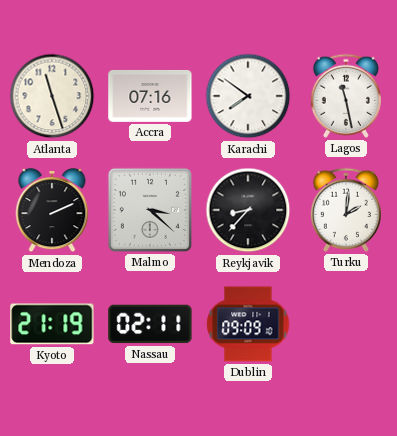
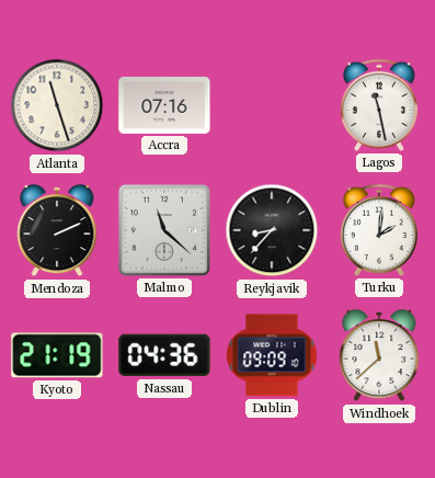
Karachi: 7:51 -> none (248, 96)
Malmo: 3:22 -> 11:22 (164, 230)
Nassau: 02:11 -> 04:36 (164, 355)
Windhoek: none -> 11:38 (379, 356)
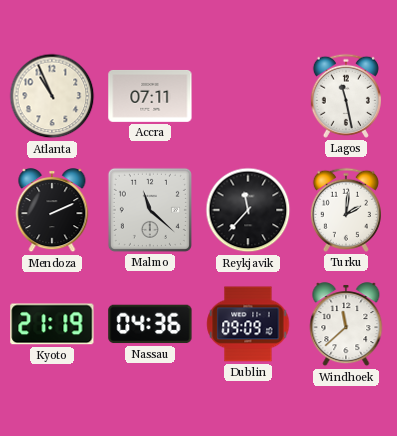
Atlanta: 11:27 -> 10:56 (52, 96)
Accra: 07:16 -> 07:11 (150, 96)
Reykjavik: 8:37 -> 11:37 (248, 210)
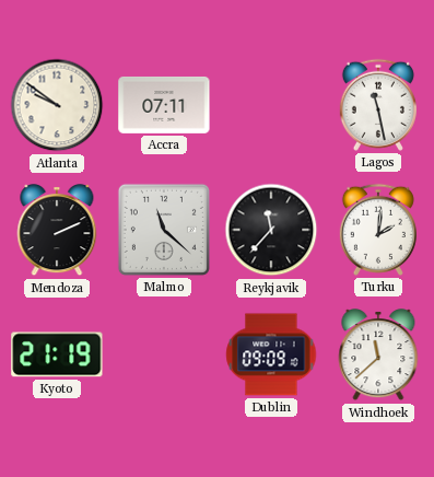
Atlanta: 10:56 -> 9:51 (57, 105)
Nassau: 04:36 -> none (150, 324)
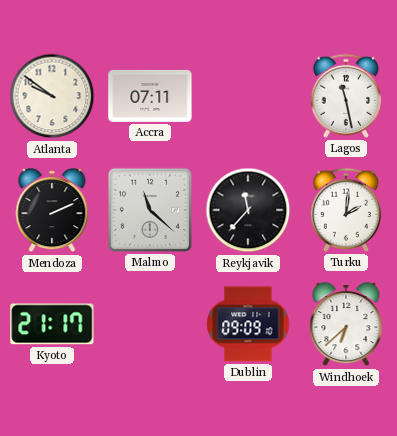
Kyoto: 21:19 -> 21:17 (52, 324)
Windhoek: 11:38 -> 6:38 (346, 325)
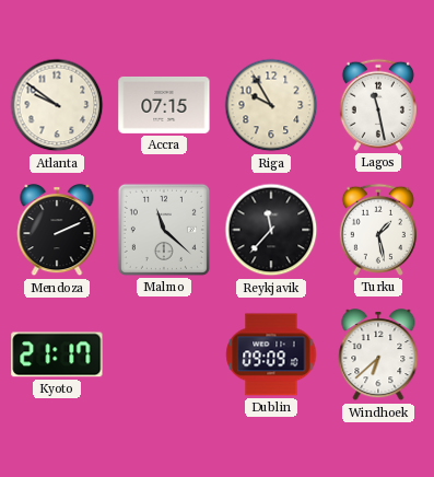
Accra: 07:11 -> 07:15 (164, 105)
Riga: none -> 9:55 (271, 105)
Turku: 2:01 -> 1:28 (378, 230)
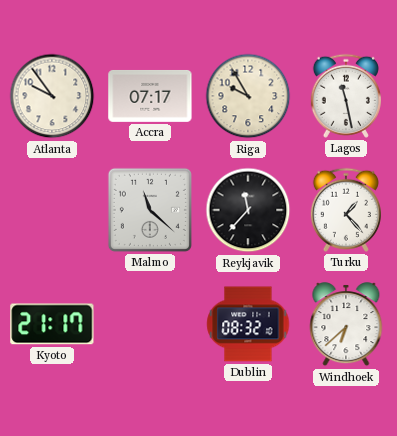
Atlanta: 9:51 -> 9:54 (52, 96)
Accra: 07:15 -> 07:17 (150, 96)
Mendoza: 2:11 -> none (57, 231)
Turku: 1:28 -> 1:23 (346, 210)
Dublin: 09:09 -> 08:32 (248, 324)
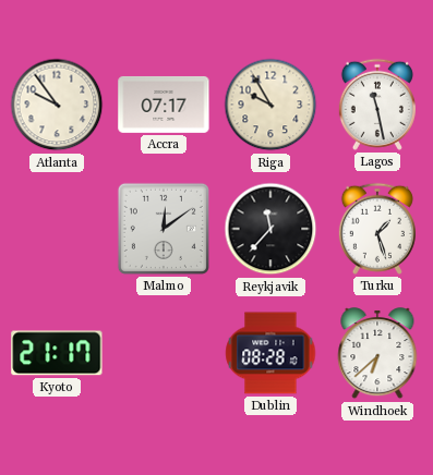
Malmo: 11:22 -> 12:09 (164, 229)
Turku: 1:23 -> 1:27 (377, 229)
Dublin: 08:32 -> 08:28 (270, 353)
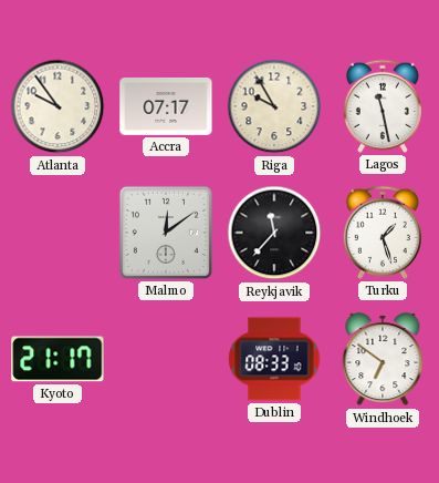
Dublin: 08:28 -> 08:33 (274, 359)
Windhoek: 6:38 -> 6:51 (383, 360)
